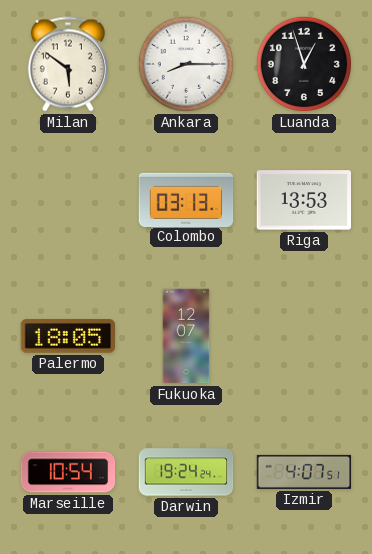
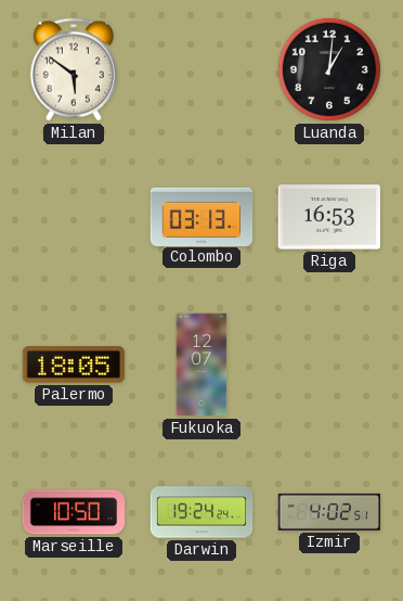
Ankara: 8:15 -> none (186, 64)
Luanda: 12:57 -> 1:01 (329, 69)
Riga: 13:53 -> 16:53 (329, 217)
Marseille: 10:54 -> 10:50 (74, 512)
Izmir: 4:07 -> 4:02 (329, 512)
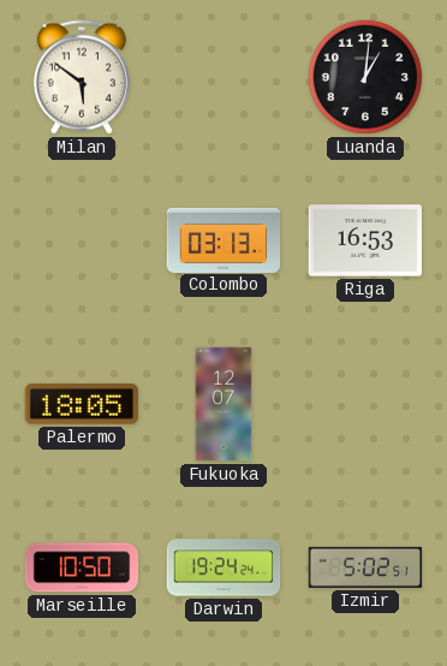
Izmir: 4:02 -> 5:02 (365, 567)
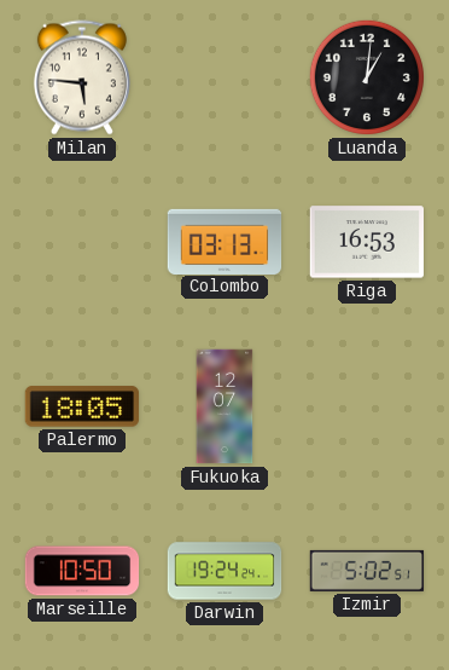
Milan: 5:51 -> 5:46 (82, 77)
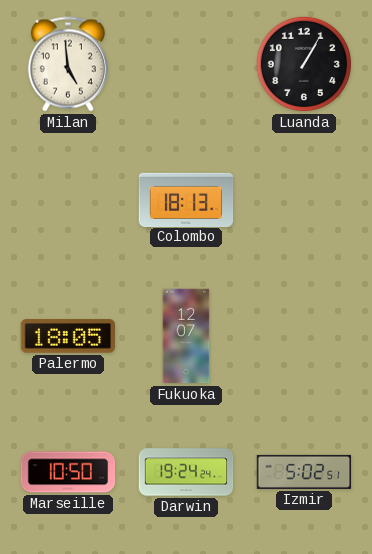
Milan: 5:46 -> 4:59 (68, 64)
Luanda: 1:01 -> 1:05 (304, 64)
Colombo: 03:13 -> 18:13 (186, 199)
Riga: 16:53 -> none (367, 242)
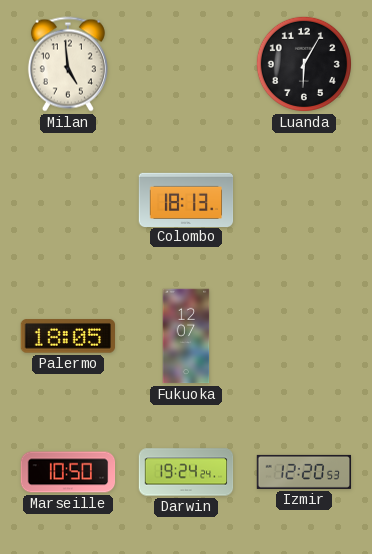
Luanda: 1:05 -> 6:05 (304, 64)
Izmir: 5:02 -> 12:20 (304, 472)
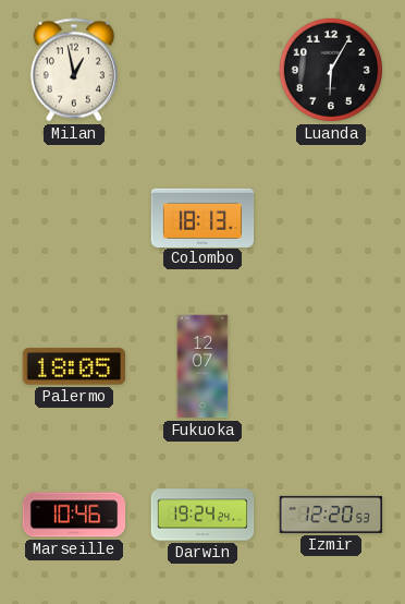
Milan: 4:59 -> 12:58 (74, 70)
Marseille: 10:50 -> 10:46 (74, 515)
